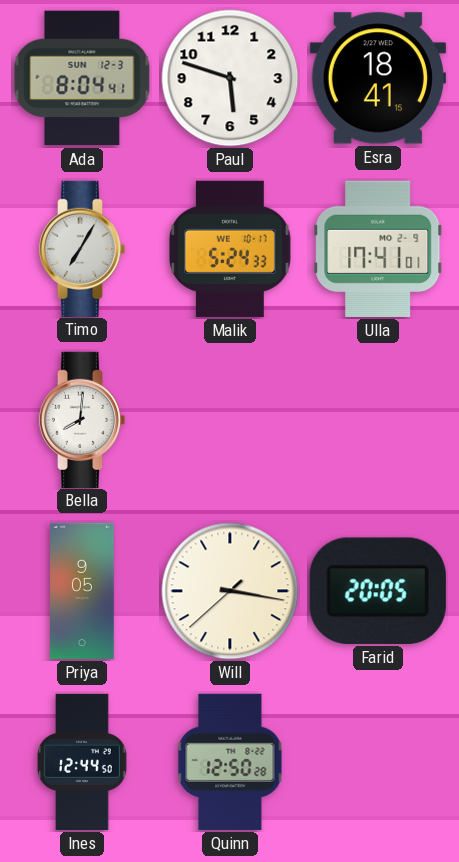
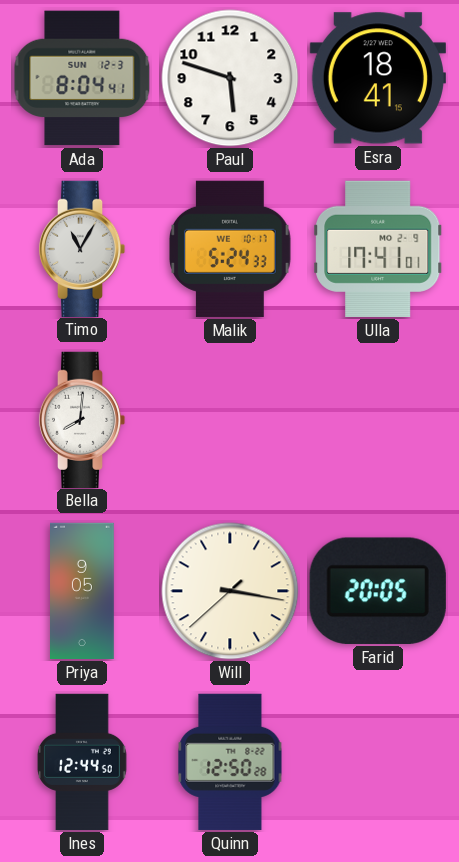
Timo: 7:05 -> 11:05 (82, 248)
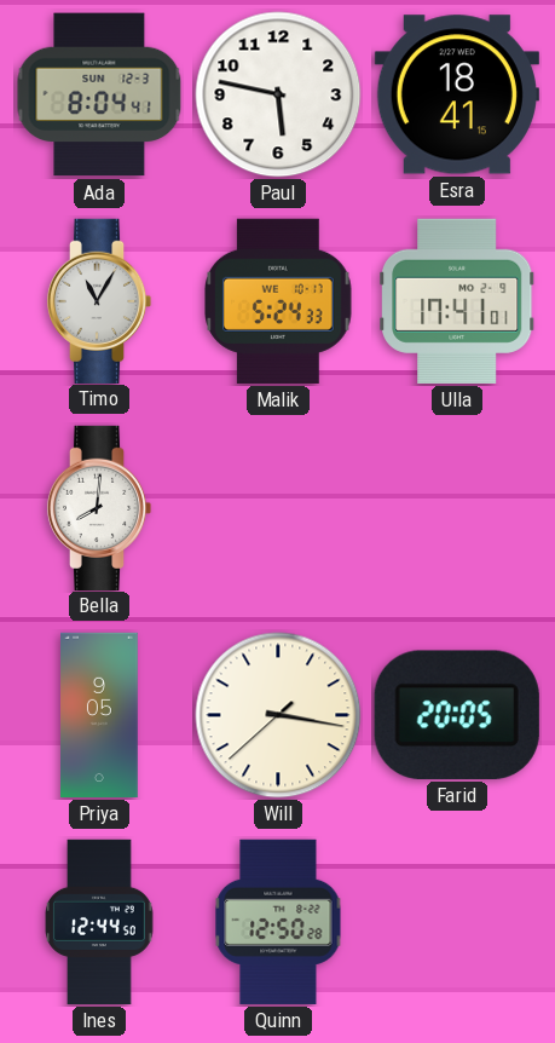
Paul: 5:48 -> 5:47 (278, 94)
